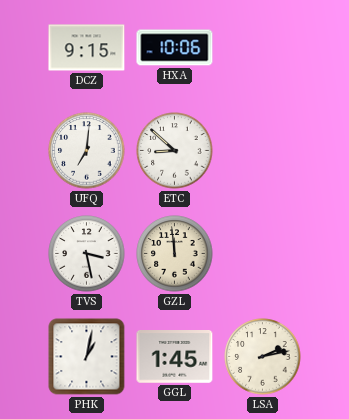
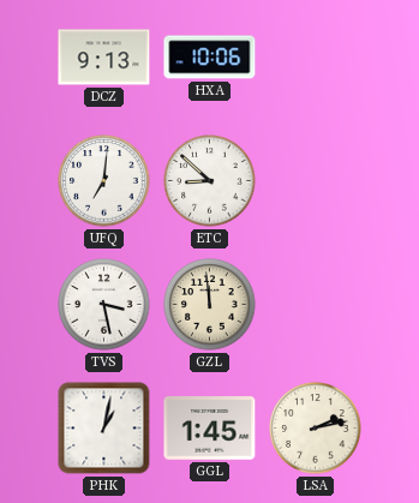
DCZ: 9:15 -> 9:13 (104, 58)
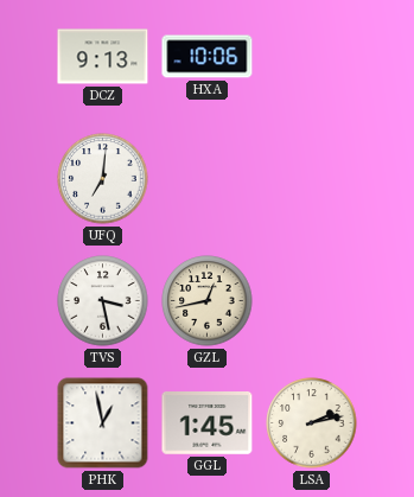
ETC: 8:52 -> none (210, 181)
GZL: 11:59 -> 12:43 (208, 301)
PHK: 1:02 -> 12:58 (103, 423)
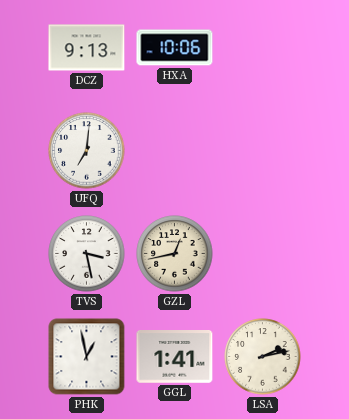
GGL: 1:45 -> 1:41 (175, 357)
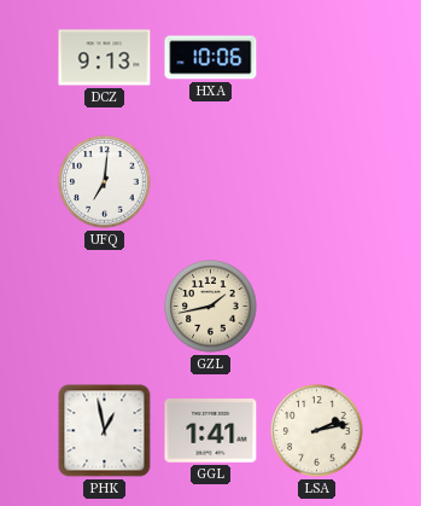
TVS: 3:28 -> none (87, 254)
GZL: 12:43 -> 1:43 (211, 307)
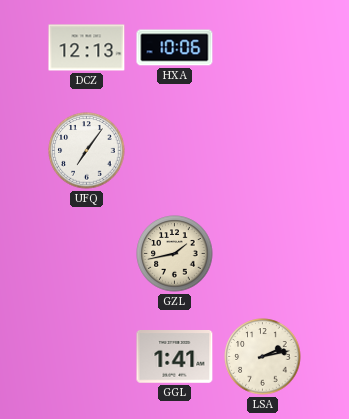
DCZ: 9:13 -> 12:13 (87, 48)
UFQ: 7:01 -> 7:06 (87, 151)
PHK: 12:58 -> none (105, 431)
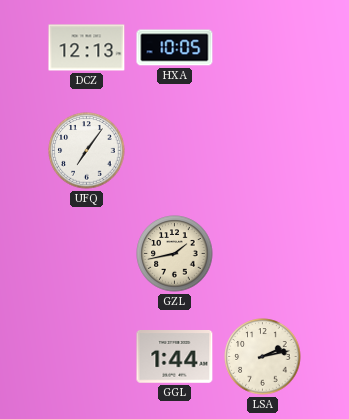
HXA: 10:06 -> 10:05 (175, 48)
GGL: 1:41 -> 1:44 (175, 357)
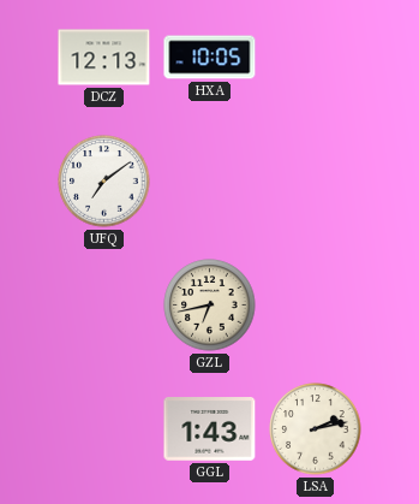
UFQ: 7:06 -> 7:09 (104, 182)
GZL: 1:43 -> 6:43 (210, 306)
GGL: 1:44 -> 1:43 (210, 429)
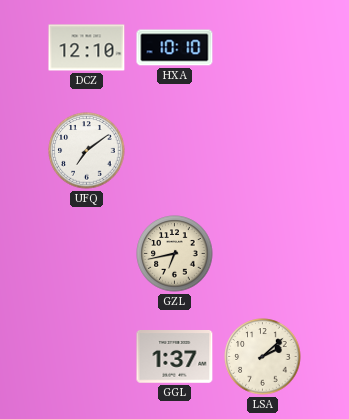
DCZ: 12:13 -> 12:10 (87, 48)
HXA: 10:05 -> 10:10 (175, 48)
GGL: 1:43 -> 1:37 (175, 357)
LSA: 2:13 -> 2:08 (263, 357)
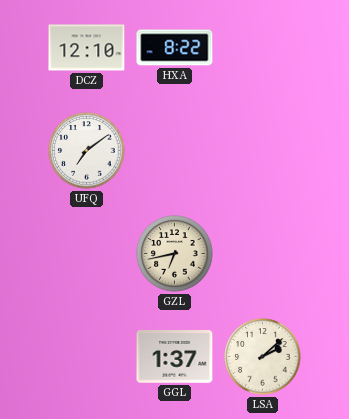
HXA: 10:10 -> 8:22 (175, 48)
